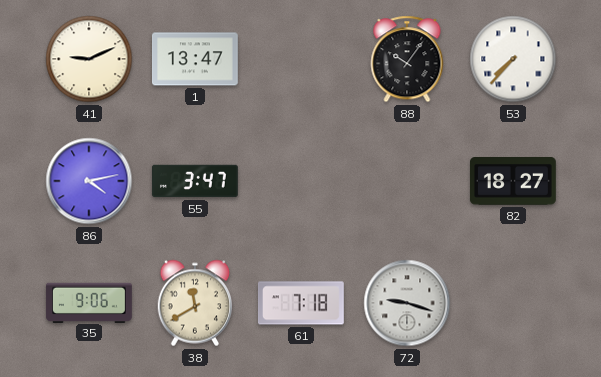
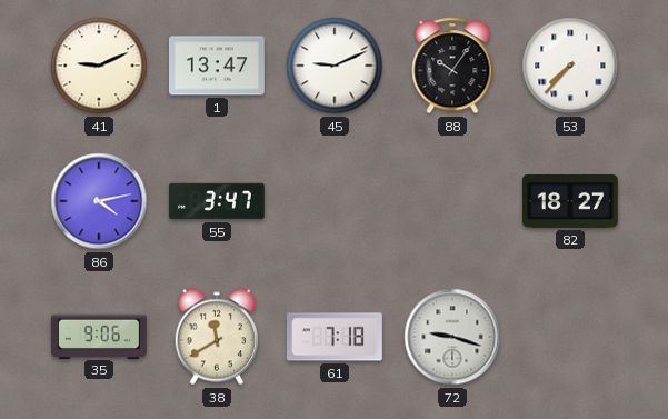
45: none -> 9:11 (335, 66)
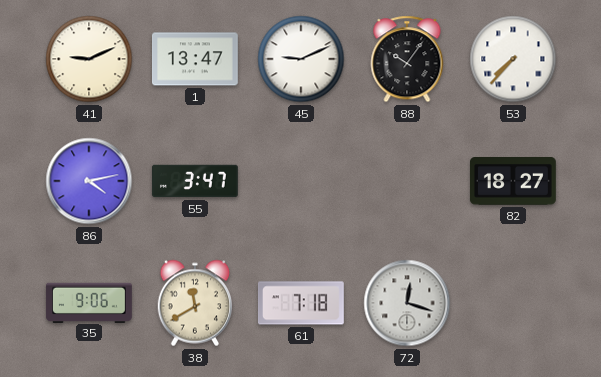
72: 9:18 -> 12:18 (407, 303)
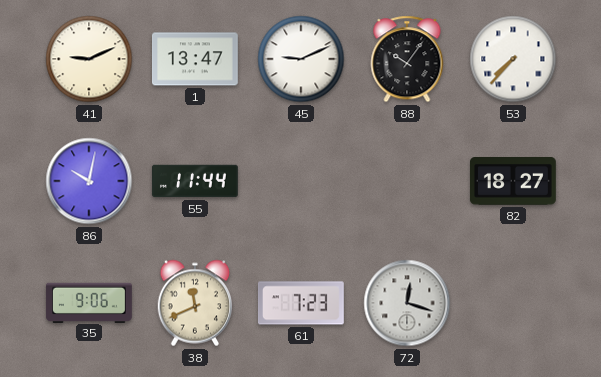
86: 4:13 -> 10:02 (89, 181)
55: 3:47 -> 11:44 (195, 181)
38: 11:40 -> 11:41 (195, 303)
61: 7:18 -> 7:23 (301, 303)
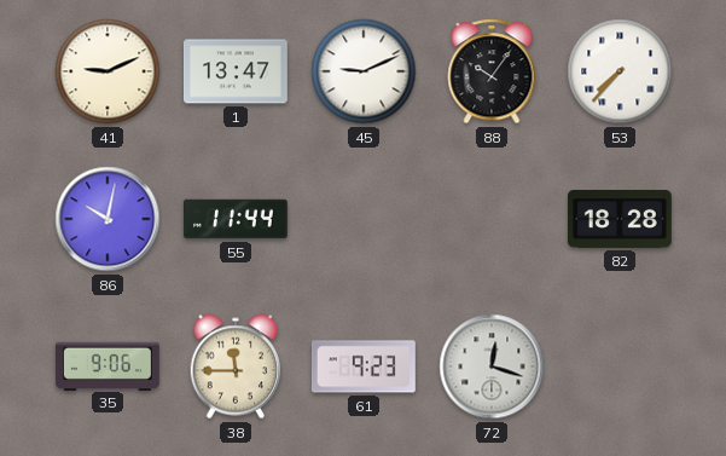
82: 18:27 -> 18:28 (620, 220)
38: 11:41 -> 11:45 (236, 366)
61: 7:23 -> 9:23 (364, 366)
